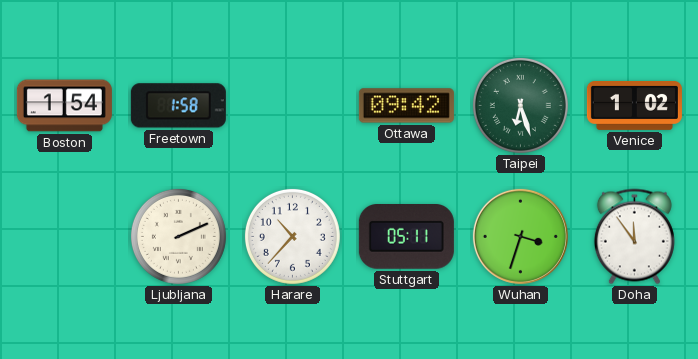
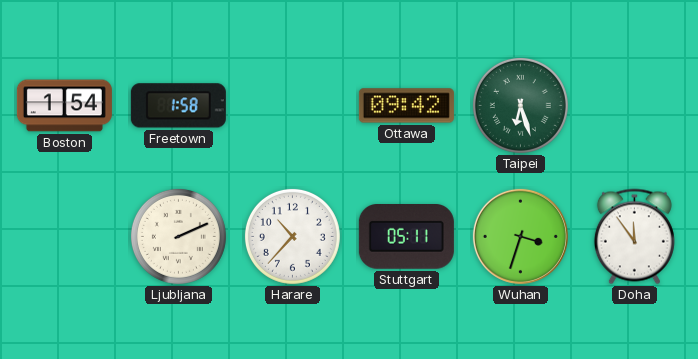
Venice: 1:02 -> none (634, 105)
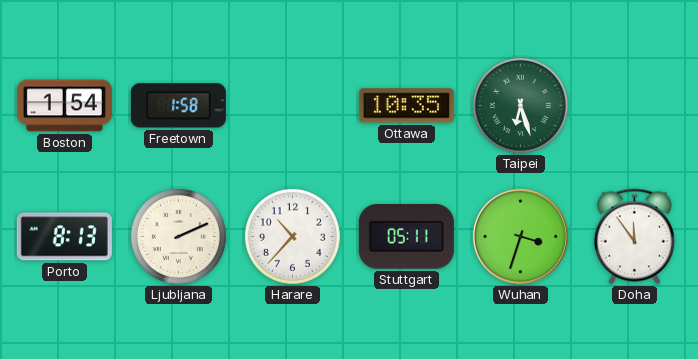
Ottawa: 09:42 -> 10:35 (406, 106)
Porto: none -> 8:13 (64, 237)
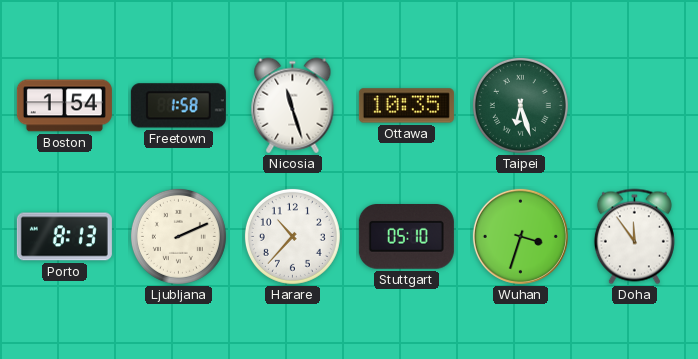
Nicosia: none -> 11:27 (293, 106)
Stuttgart: 05:11 -> 05:10 (406, 237)
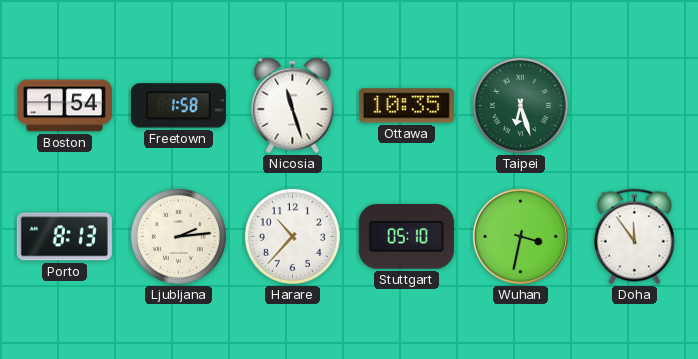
Ljubljana: 2:11 -> 2:14 (178, 236)
Wuhan: 3:33 -> 3:32 (520, 236)
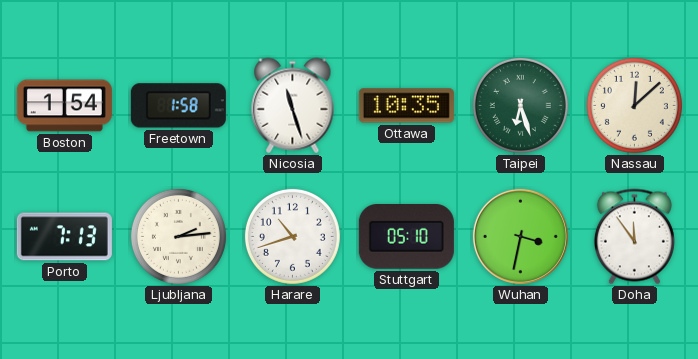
Nassau: none -> 12:08 (634, 105)
Porto: 8:13 -> 7:13 (64, 237)
Harare: 10:37 -> 10:42 (292, 236)
